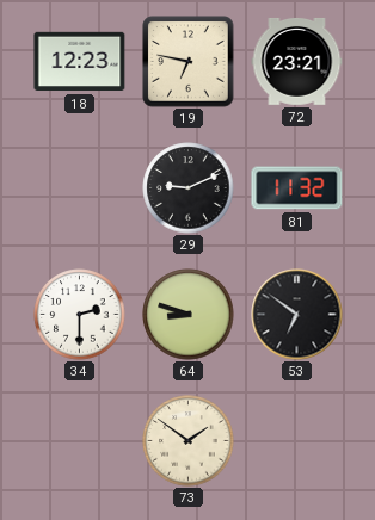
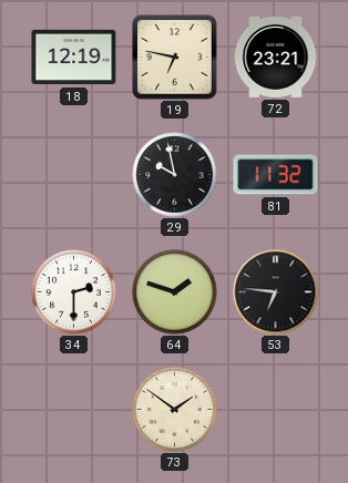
18: 12:23 -> 12:19 (74, 58)
29: 9:11 -> 9:58 (175, 175)
64: 8:48 -> 1:48 (175, 292)
53: 6:51 -> 6:46 (276, 292)
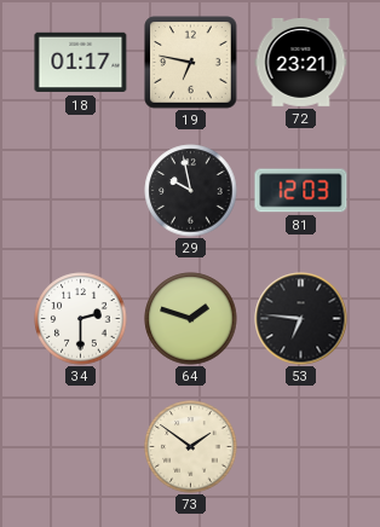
18: 12:19 -> 01:17 (81, 63)
81: 11:32 -> 12:03 (301, 191)
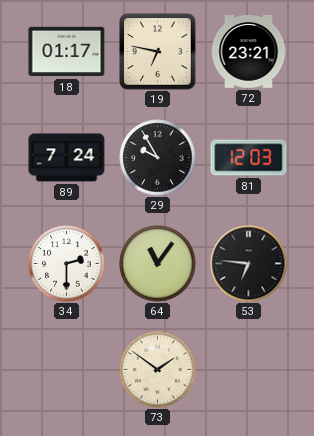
89: none -> 7:24 (67, 158)
29: 9:58 -> 9:55 (158, 158)
64: 1:48 -> 11:06 (158, 264)
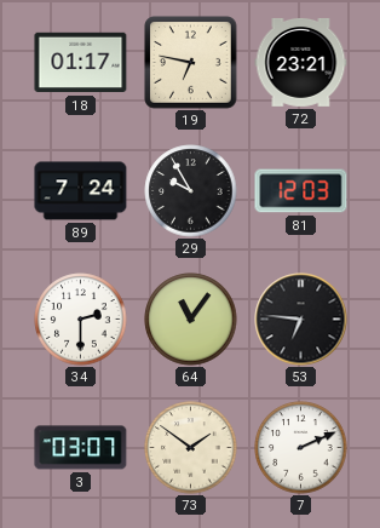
3: none -> 03:07 (81, 448)
7: none -> 2:11 (301, 448)
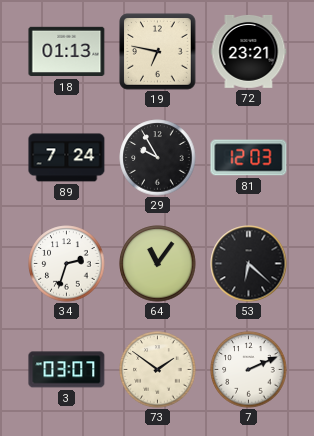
18: 01:17 -> 01:13 (67, 52)
34: 2:30 -> 2:33 (67, 264)
53: 6:46 -> 6:22 (249, 264)
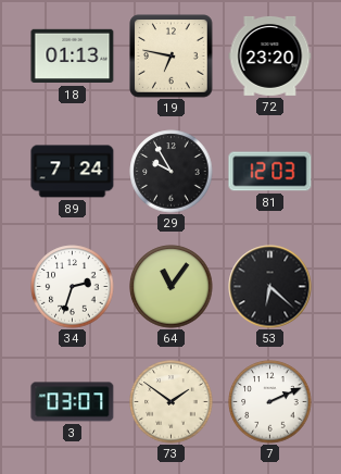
72: 23:21 -> 23:20 (270, 55)
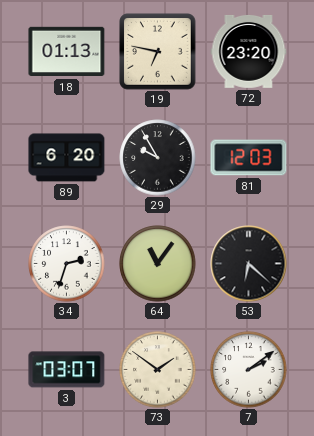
89: 7:24 -> 6:20 (67, 158)
7: 2:11 -> 2:09 (249, 370)
